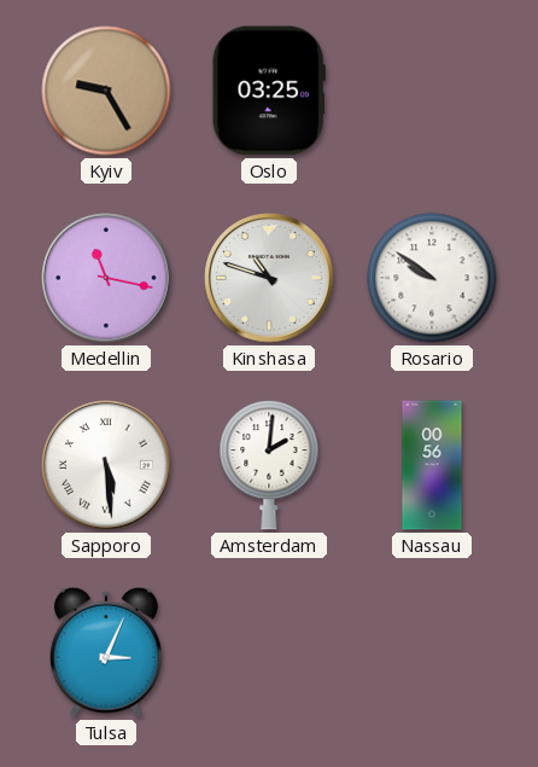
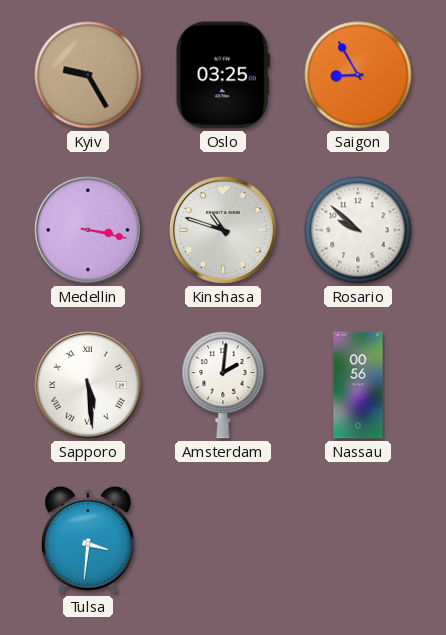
Saigon: none -> 8:55 (358, 75)
Medellin: 11:17 -> 3:17 (88, 230)
Rosario: 9:51 -> 9:52 (358, 230)
Tulsa: 3:04 -> 3:31 (88, 540)
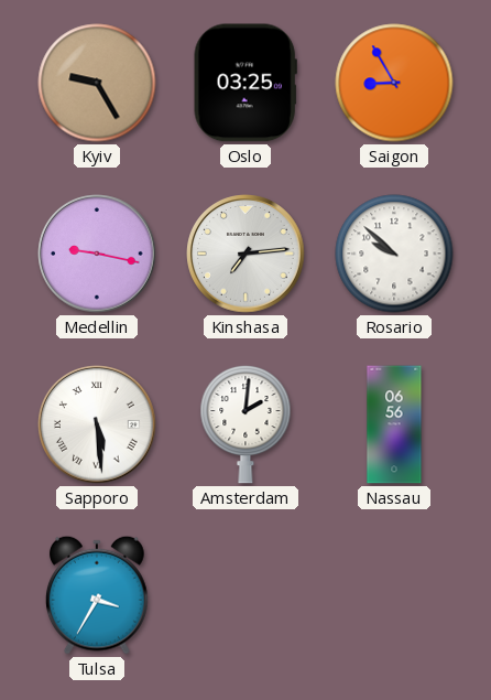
Medellin: 3:17 -> 9:17 (97, 254)
Kinshasa: 10:48 -> 7:14 (245, 254)
Nassau: 00:56 -> 06:56 (394, 424)
Tulsa: 3:31 -> 3:35 (97, 595)
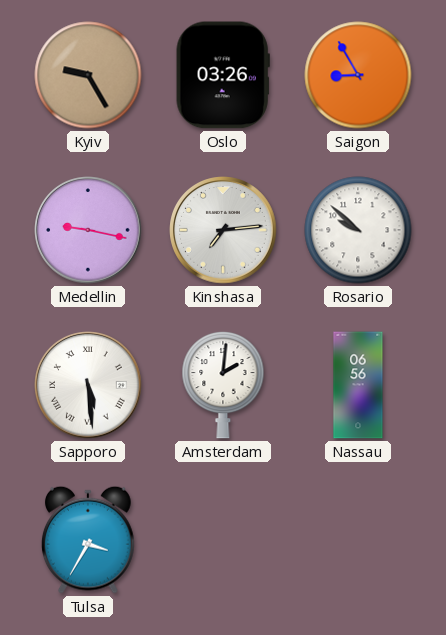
Oslo: 03:25 -> 03:26 (223, 75)
